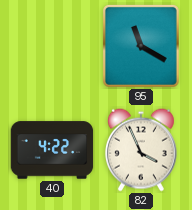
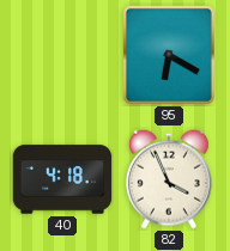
95: 11:20 -> 6:20 (169, 55)
40: 4:22 -> 4:18 (62, 179)
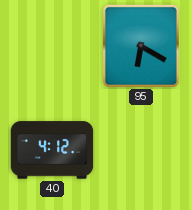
40: 4:18 -> 4:12 (52, 150)
82: 3:56 -> none (169, 179)
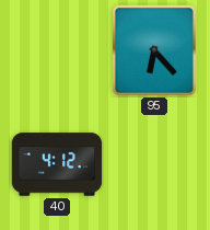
95: 6:20 -> 6:23 (154, 50)
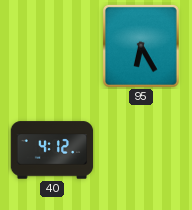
95: 6:23 -> 6:25 (141, 46)
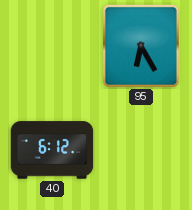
40: 4:12 -> 6:12 (52, 150)
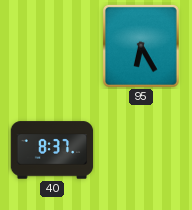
40: 6:12 -> 8:37 (52, 150)
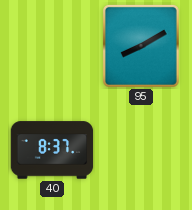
95: 6:25 -> 8:10 (141, 46)
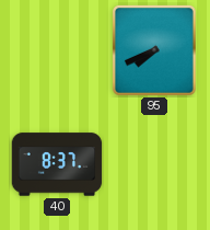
95: 8:10 -> 7:41 (154, 50)
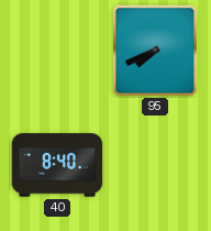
40: 8:37 -> 8:40 (57, 165)
